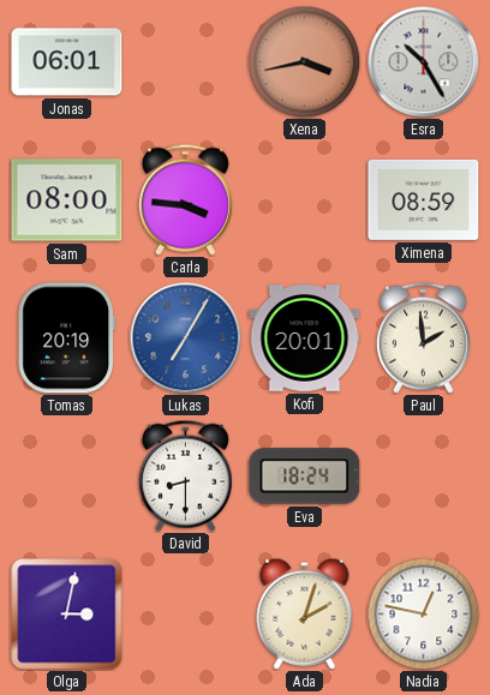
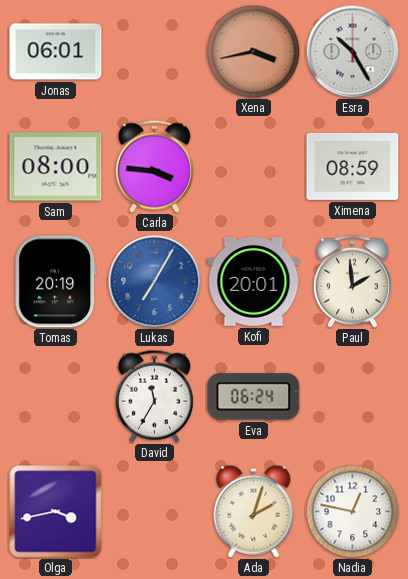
David: 8:30 -> 11:35 (154, 396)
Eva: 18:24 -> 06:24 (254, 397)
Olga: 3:02 -> 3:43 (56, 512)
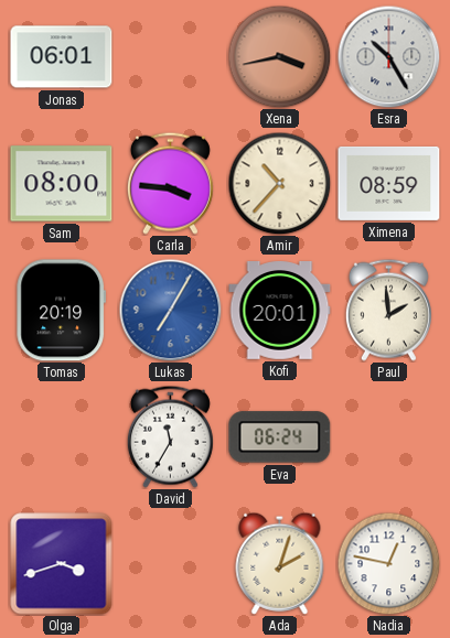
Amir: none -> 10:37 (279, 183)
Olga: 3:43 -> 3:42 (62, 564)
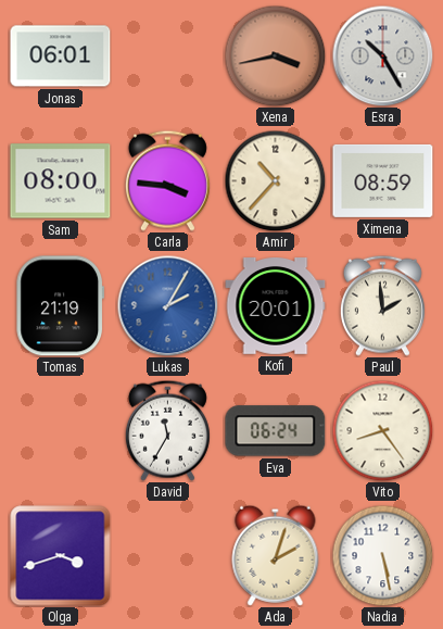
Tomas: 20:19 -> 21:19 (61, 306)
Lukas: 7:05 -> 2:05 (167, 305)
Vito: none -> 8:24 (382, 430)
Nadia: 12:47 -> 5:28 (382, 555)
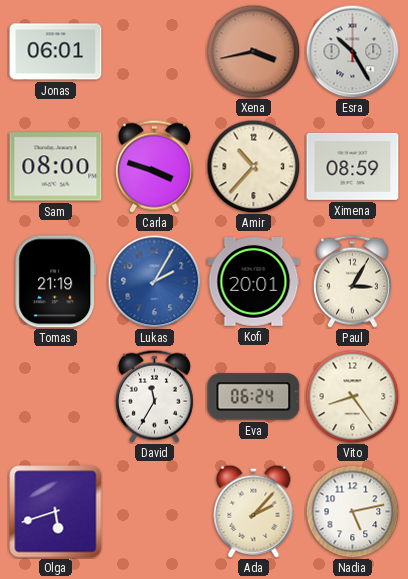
Carla: 3:46 -> 3:48 (154, 166)
Paul: 1:59 -> 3:05 (352, 281)
Olga: 3:42 -> 5:42 (56, 512)
Ada: 2:03 -> 2:07 (254, 511)
Nadia: 5:28 -> 5:13 (352, 511)
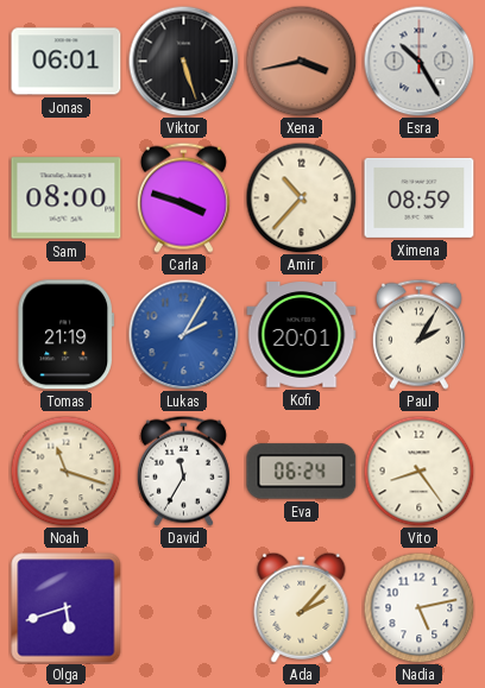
Viktor: none -> 5:27 (183, 61)
Paul: 3:05 -> 2:05 (418, 334)
Noah: none -> 11:18 (65, 471)
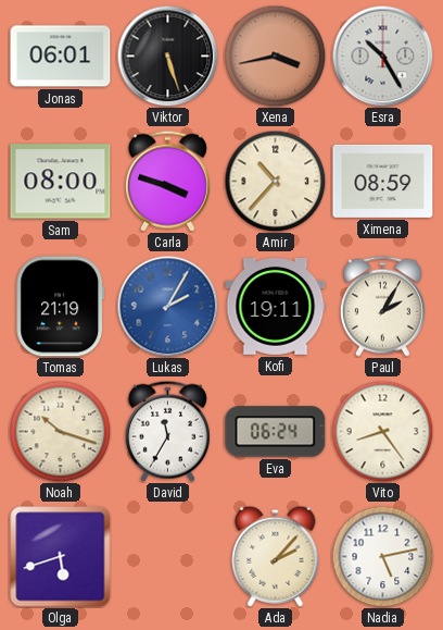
Kofi: 20:01 -> 19:11 (276, 307)
Noah: 11:18 -> 10:18 (60, 431)
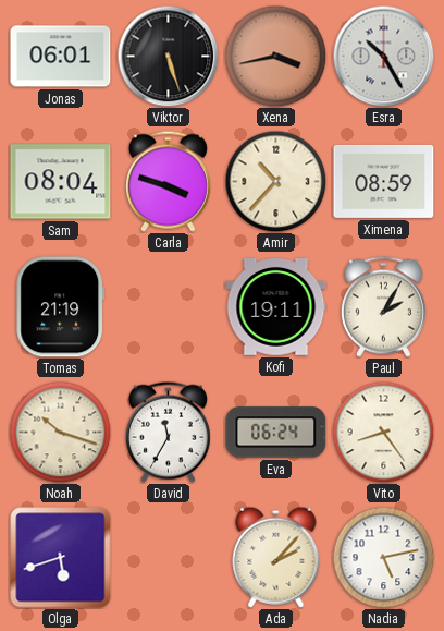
Sam: 08:00 -> 08:04 (61, 182)
Lukas: 2:05 -> none (167, 306)
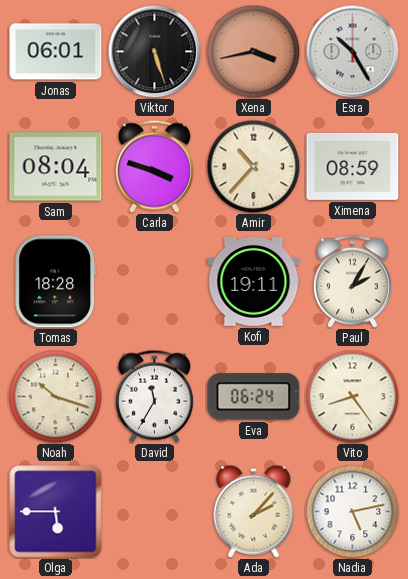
Tomas: 21:19 -> 18:28 (56, 282)
Olga: 5:42 -> 5:45 (56, 512)
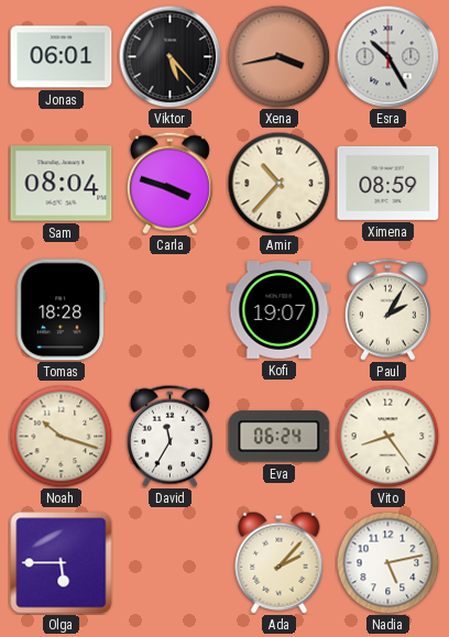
Viktor: 5:27 -> 5:23 (169, 56)
Kofi: 19:11 -> 19:07 (280, 310)
